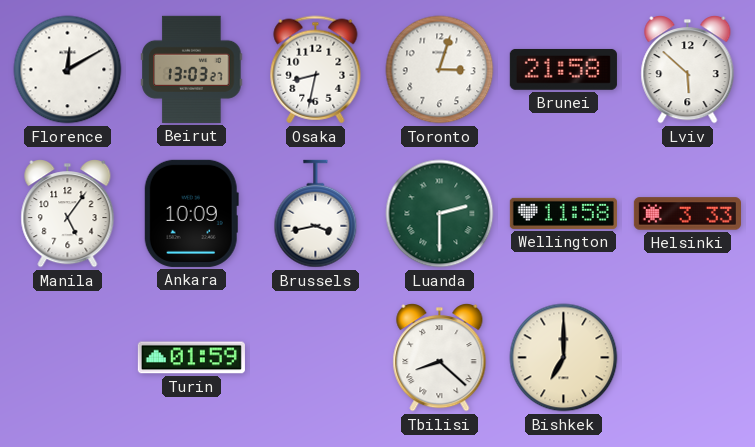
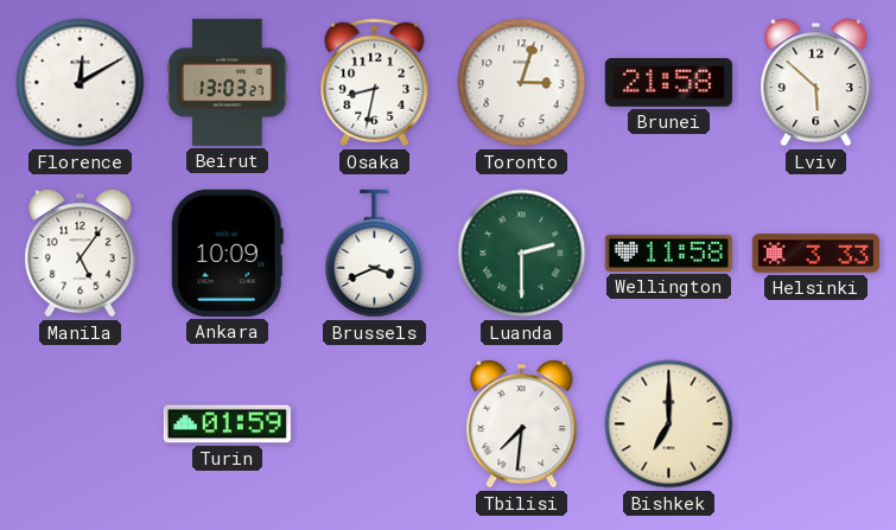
Brussels: 3:43 -> 3:41 (375, 254)
Tbilisi: 8:22 -> 7:31 (522, 424)
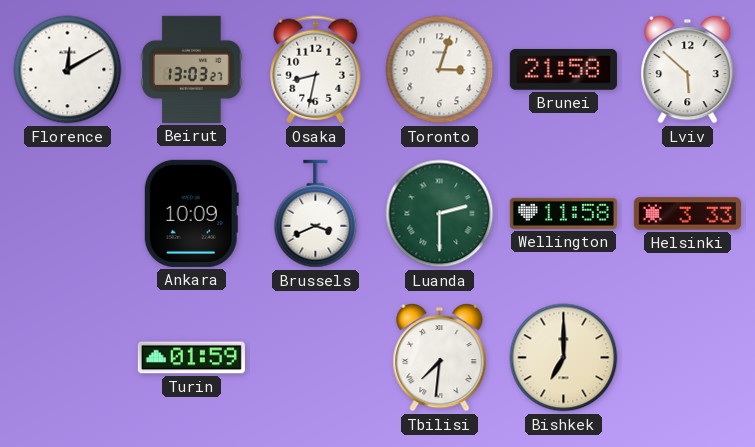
Manila: 5:06 -> none (81, 254)
